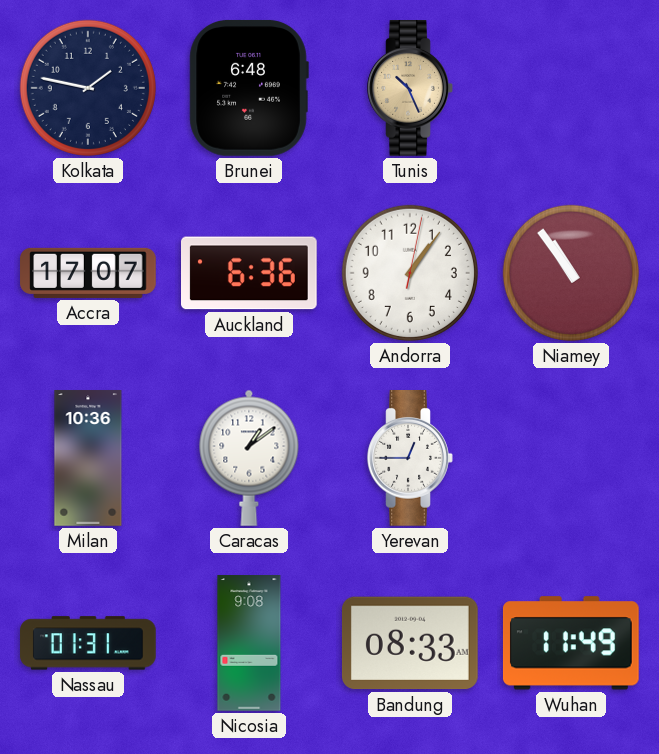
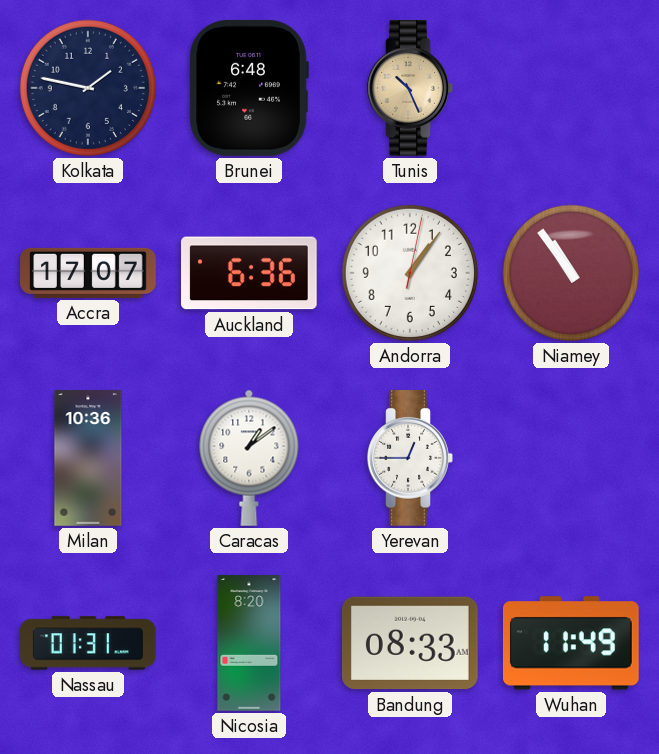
Nicosia: 9:08 -> 8:20 (249, 643)
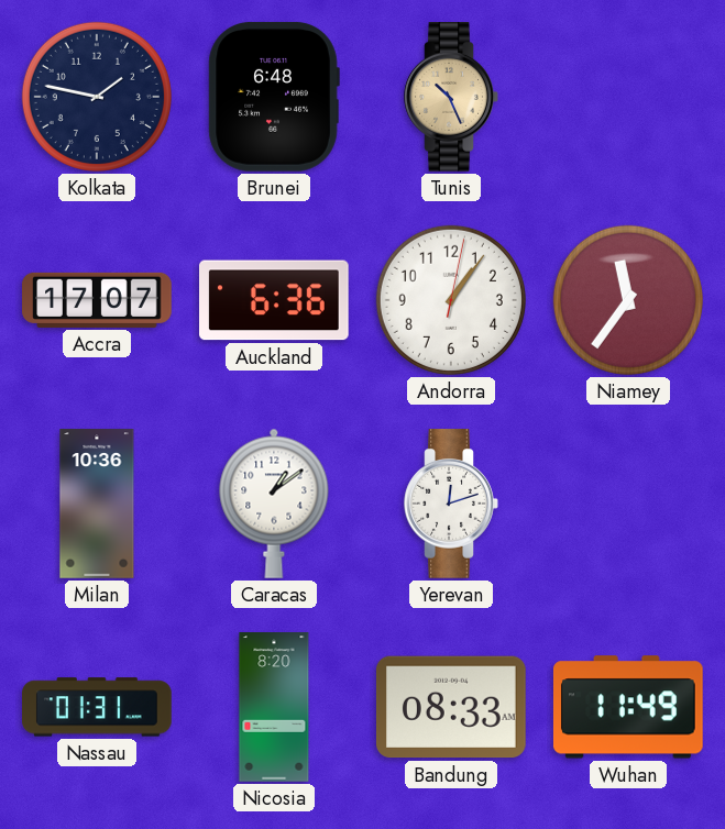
Niamey: 10:54 -> 11:36 (628, 300)
Yerevan: 12:45 -> 12:12 (451, 505)
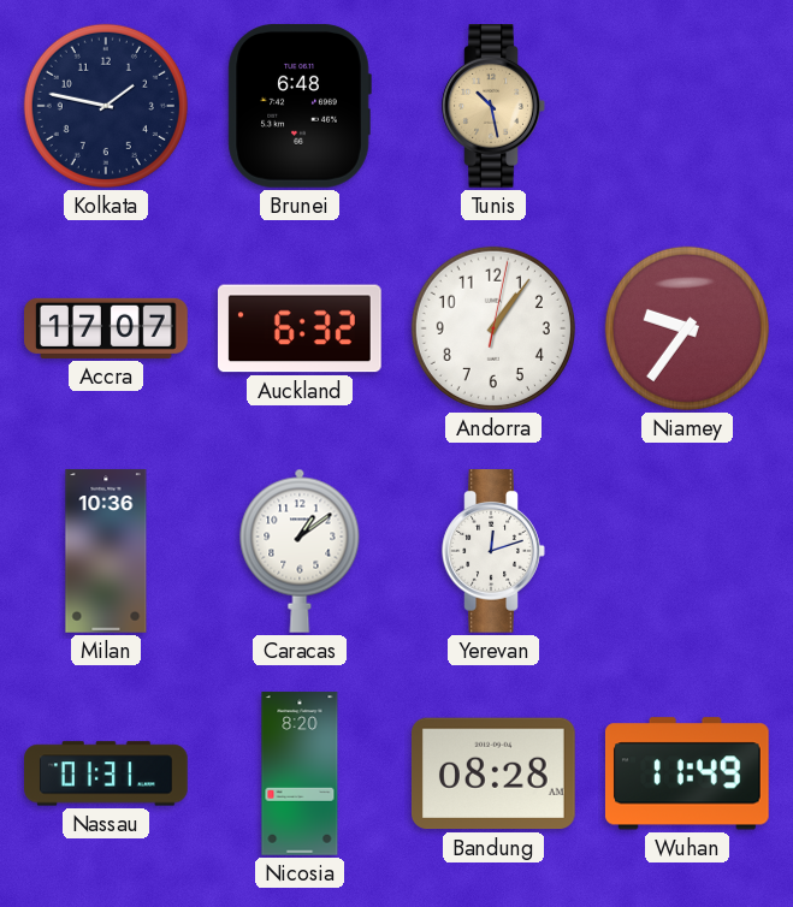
Tunis: 10:26 -> 10:28 (493, 107)
Auckland: 6:36 -> 6:32 (301, 328)
Niamey: 11:36 -> 9:36 (687, 328)
Bandung: 08:33 -> 08:28 (493, 773)
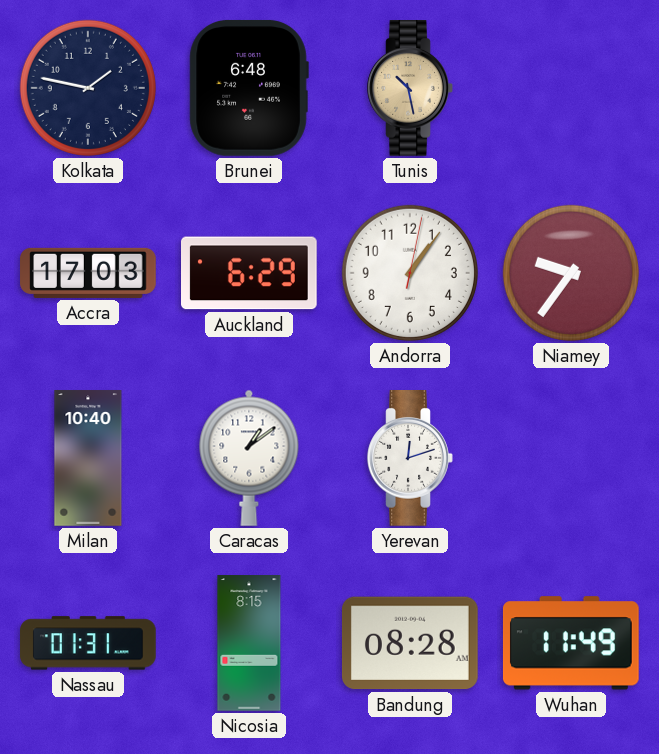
Accra: 17:07 -> 17:03 (88, 273)
Auckland: 6:32 -> 6:29 (250, 273)
Milan: 10:36 -> 10:40 (88, 458)
Nicosia: 8:20 -> 8:15 (249, 643)
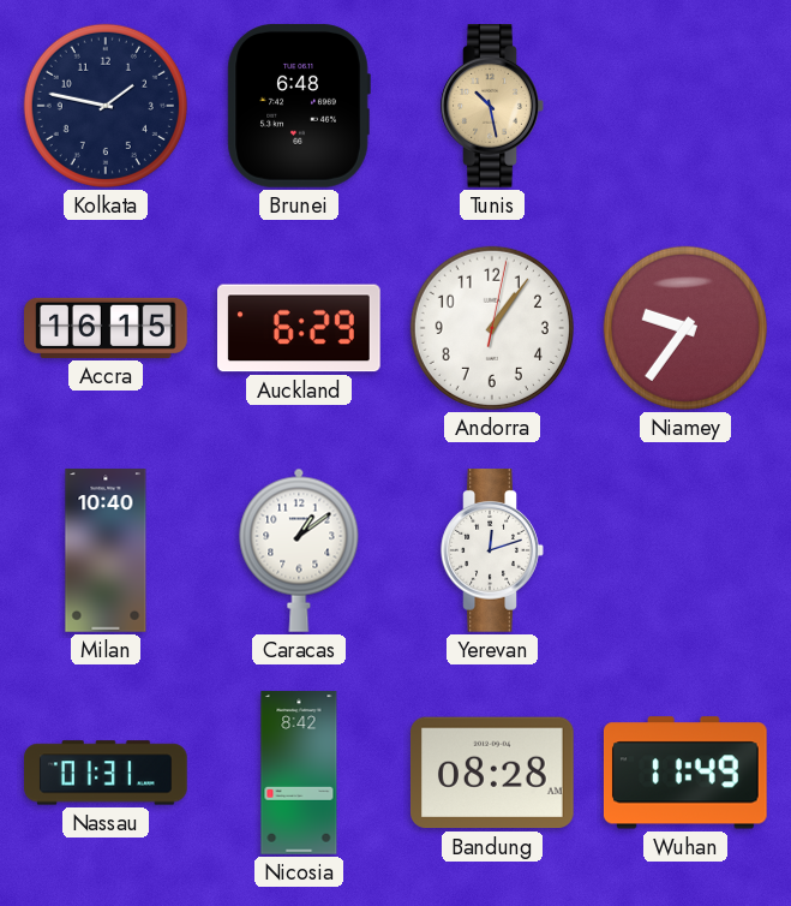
Accra: 17:03 -> 16:15 (106, 328)
Nicosia: 8:15 -> 8:42 (299, 773)
